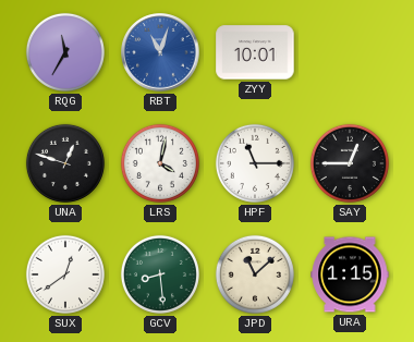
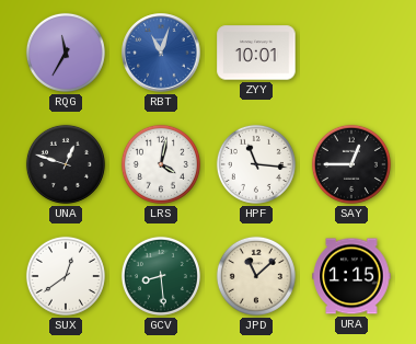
HPF: 11:15 -> 11:16 (256, 164)
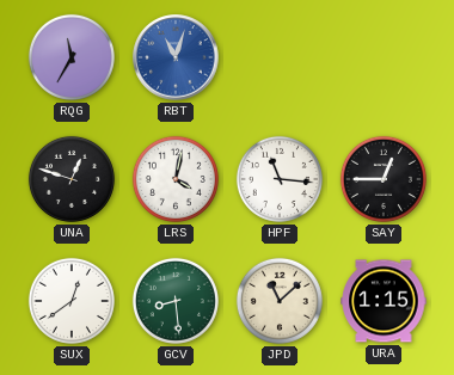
ZYY: 10:01 -> none (256, 53)
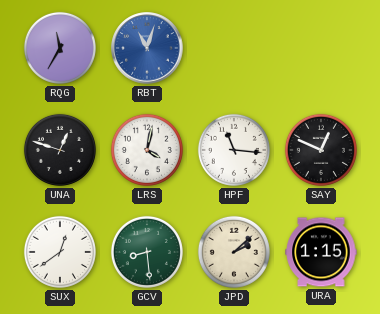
SAY: 12:45 -> 12:49 (321, 150)
JPD: 11:08 -> 2:08 (234, 252)
